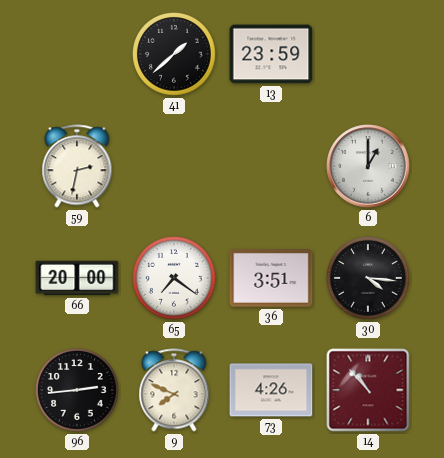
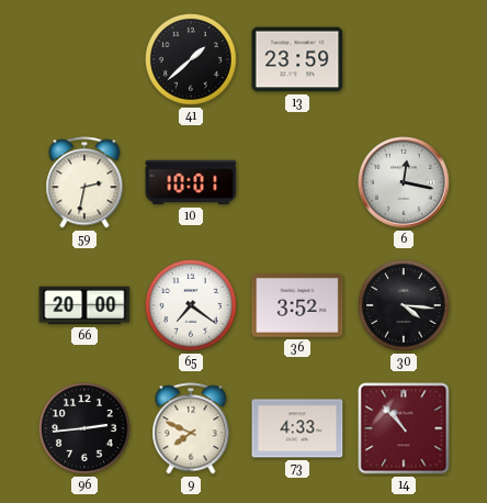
10: none -> 10:01 (191, 182)
6: 1:00 -> 12:17 (404, 182)
36: 3:51 -> 3:52 (297, 306)
73: 4:26 -> 4:33 (297, 428)
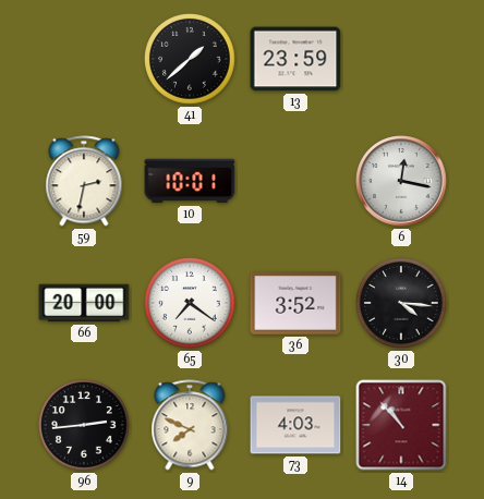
73: 4:33 -> 4:03 (295, 425)
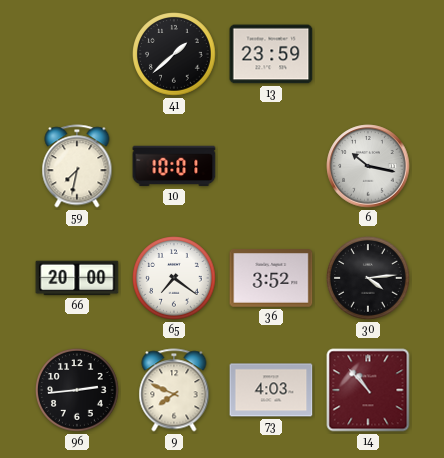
59: 2:32 -> 7:32 (77, 166)
6: 12:17 -> 10:17 (368, 166)
30: 4:16 -> 4:14 (369, 279)
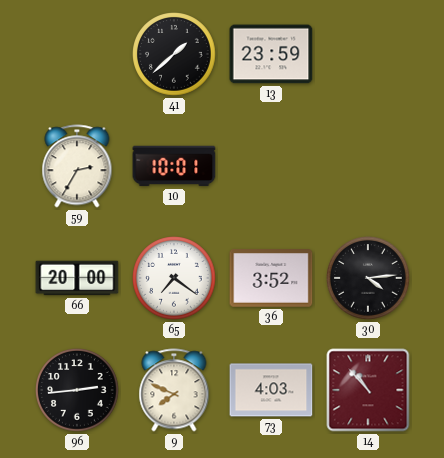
59: 7:32 -> 2:35 (77, 166)
6: 10:17 -> none (368, 166)
